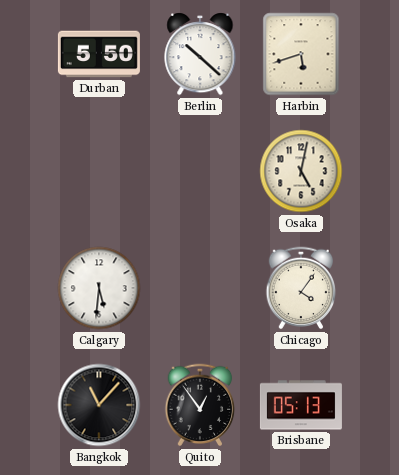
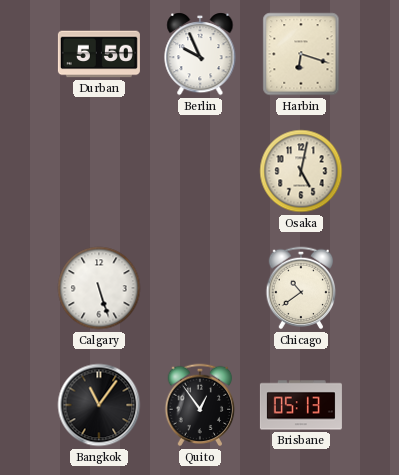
Berlin: 10:22 -> 9:56 (200, 55)
Harbin: 5:42 -> 6:18 (301, 54)
Calgary: 5:31 -> 5:27 (99, 288)
Chicago: 4:06 -> 10:39 (301, 288)
Bangkok: 11:07 -> 11:06 (99, 405)
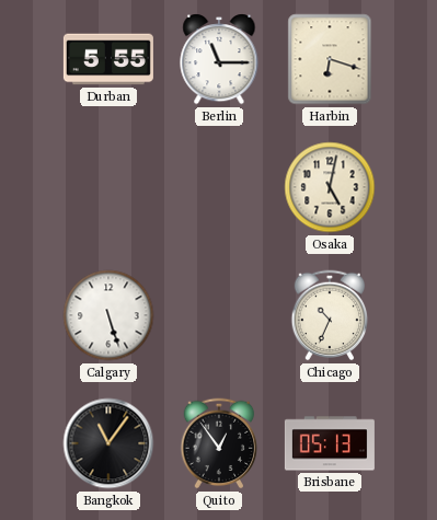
Durban: 5:50 -> 5:55 (108, 59)
Berlin: 9:56 -> 11:15 (219, 60)
Chicago: 10:39 -> 10:34 (330, 315)
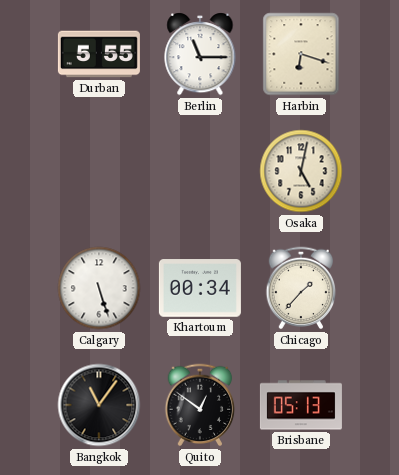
Khartoum: none -> 00:34 (200, 288)
Chicago: 10:34 -> 1:37 (301, 288)
Quito: 12:54 -> 12:51 (200, 405)
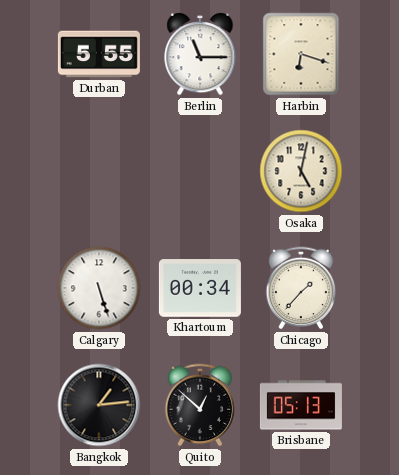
Bangkok: 11:06 -> 1:14 (99, 405)
Quito: 12:51 -> 12:52 (200, 405)
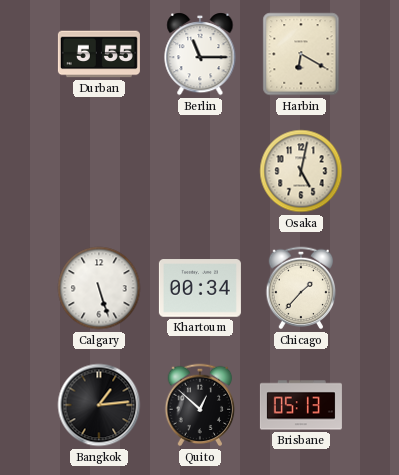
Harbin: 6:18 -> 6:20 (301, 54)
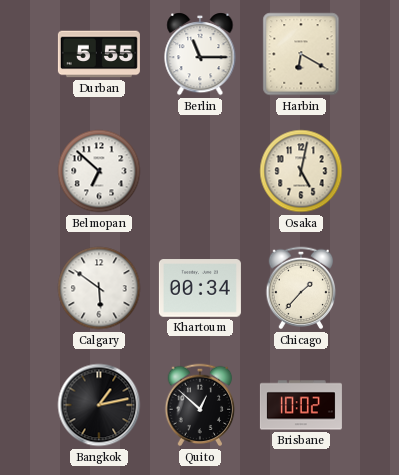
Belmopan: none -> 6:52 (99, 171)
Calgary: 5:27 -> 5:51 (99, 288)
Bangkok: 1:14 -> 1:13 (99, 405)
Brisbane: 05:13 -> 10:02 (301, 405)
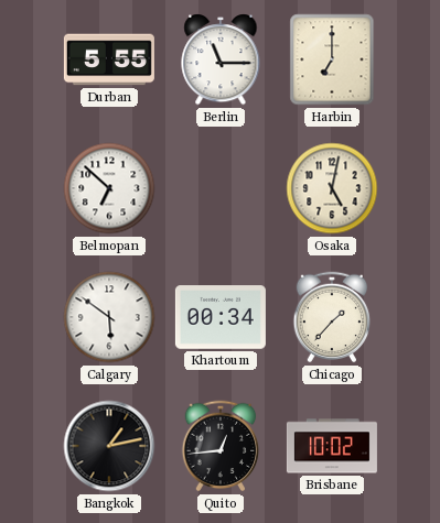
Harbin: 6:20 -> 7:00 (332, 59)
Quito: 12:52 -> 12:44 (221, 446)
